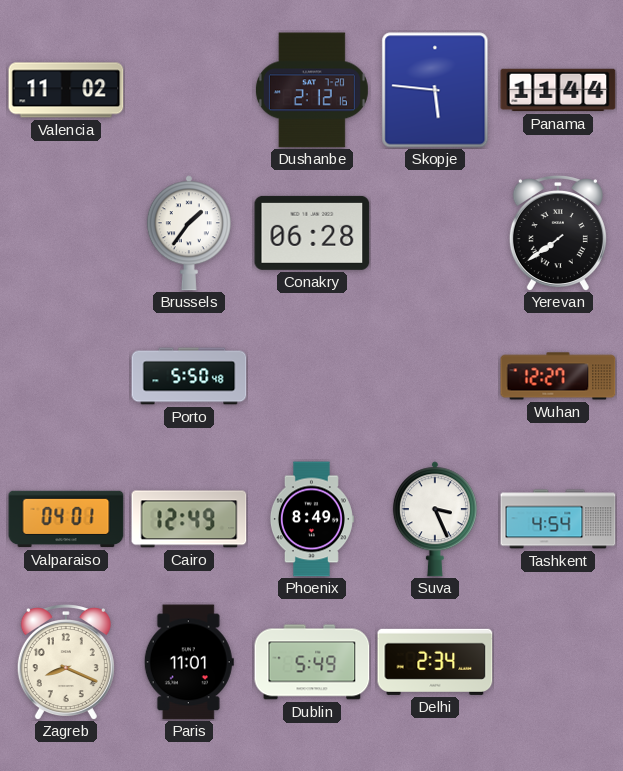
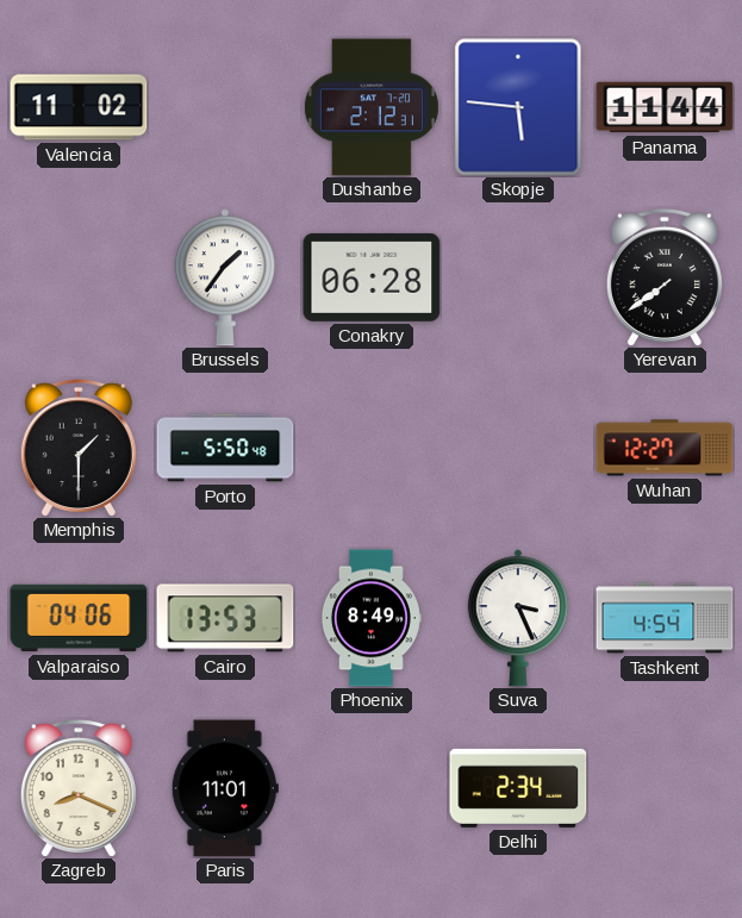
Dushanbe: 2:12:16 -> 2:12:31 (372, 107)
Memphis: none -> 1:30 (79, 449)
Valparaiso: 04:01 -> 04:06 (79, 618)
Cairo: 12:49 -> 13:53 (225, 618)
Dublin: 5:49 -> none (312, 662)
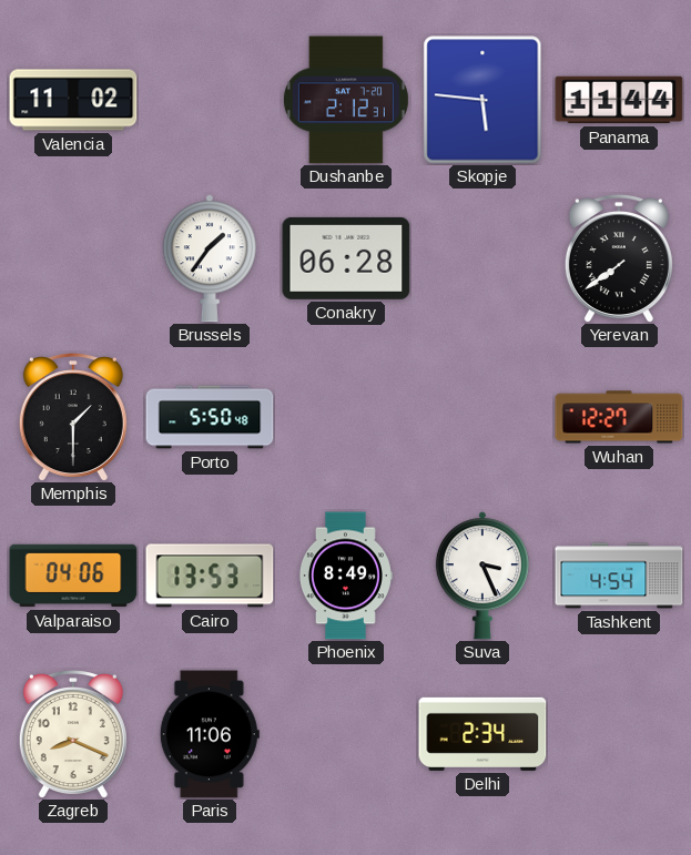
Paris: 11:01 -> 11:06 (210, 734)
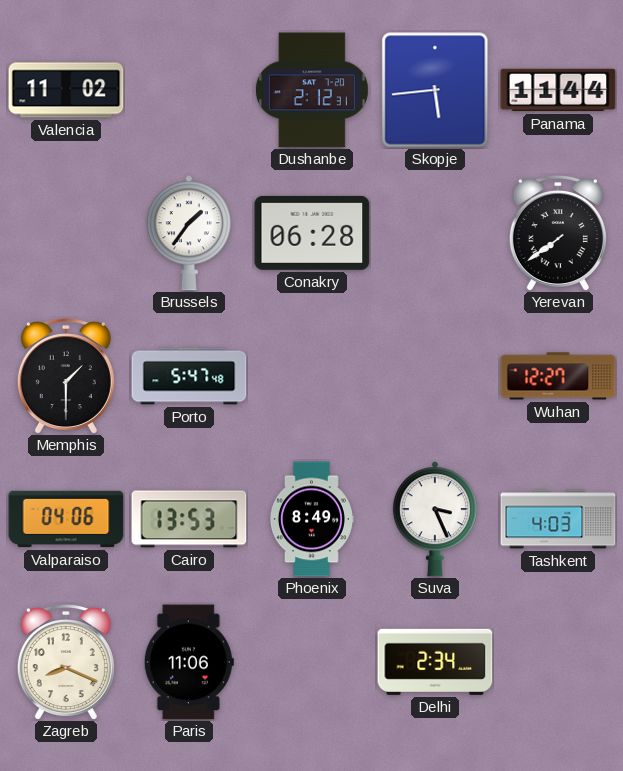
Skopje: 5:46 -> 5:44 (435, 90)
Porto: 5:50 -> 5:47 (189, 376)
Tashkent: 4:54 -> 4:03 (558, 519)
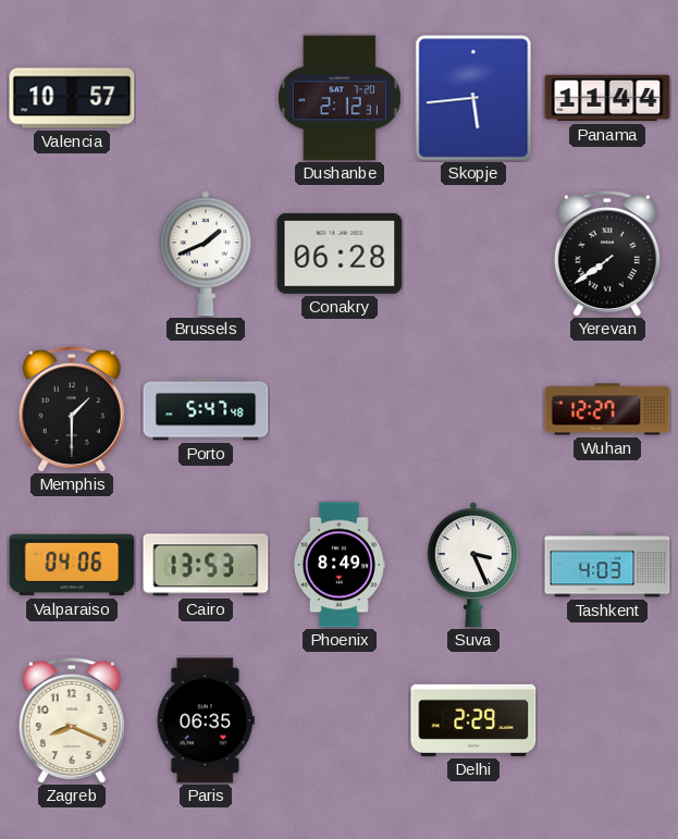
Valencia: 11:02 -> 10:57 (72, 98)
Brussels: 1:36 -> 1:41 (206, 254)
Paris: 11:06 -> 06:35 (206, 720)
Delhi: 2:34 -> 2:29 (473, 720)
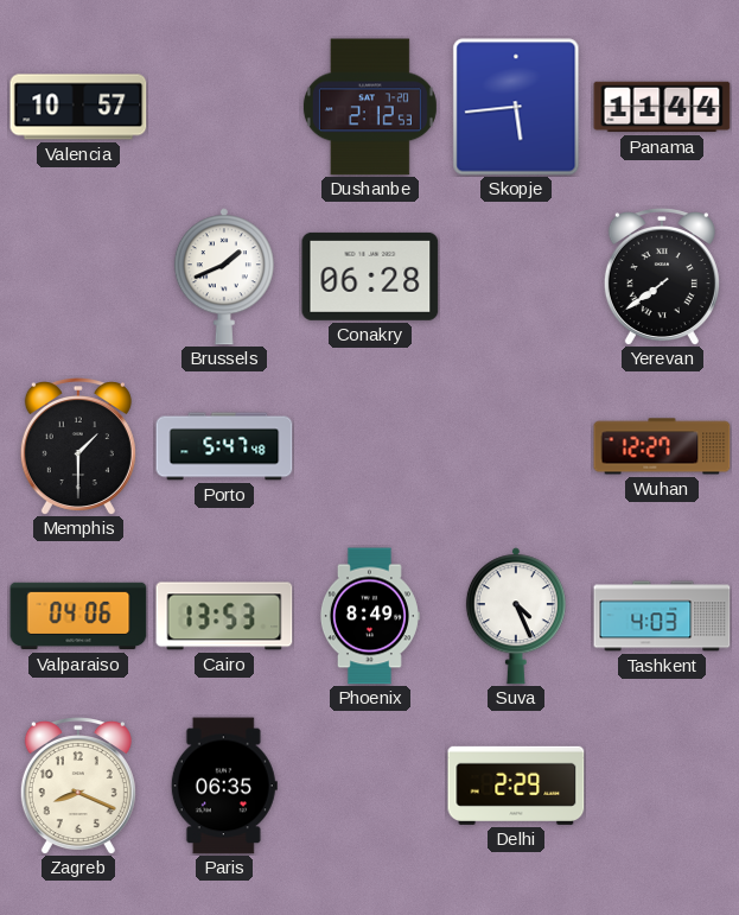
Dushanbe: 2:12:31 -> 2:12:53 (370, 107)
Suva: 3:26 -> 4:26 (516, 616)
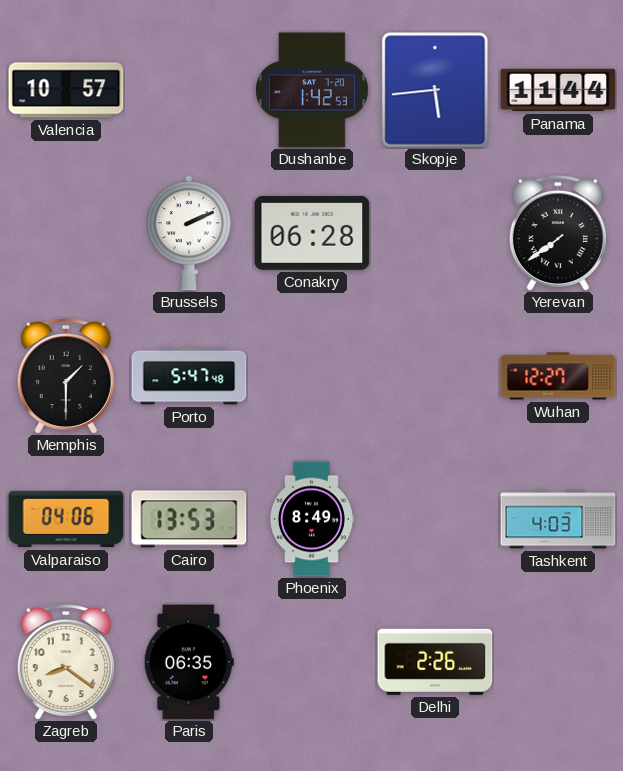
Dushanbe: 2:12 -> 1:42 (312, 90)
Brussels: 1:41 -> 2:11 (189, 233)
Suva: 4:26 -> none (516, 616)
Zagreb: 8:19 -> 8:21 (66, 663)
Delhi: 2:29 -> 2:26 (435, 662)
